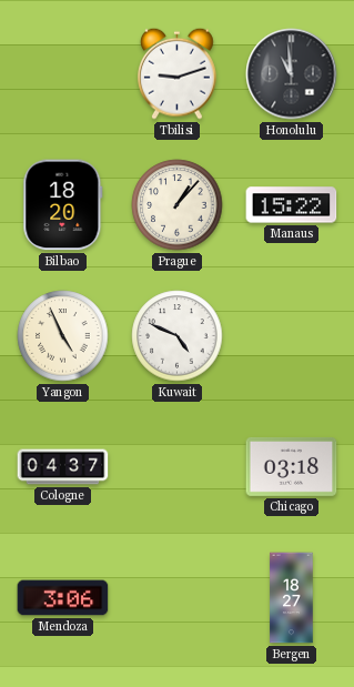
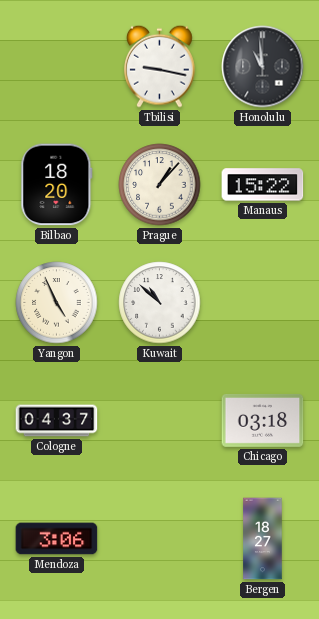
Tbilisi: 9:12 -> 9:17 (160, 66)
Kuwait: 4:49 -> 10:52 (160, 303)
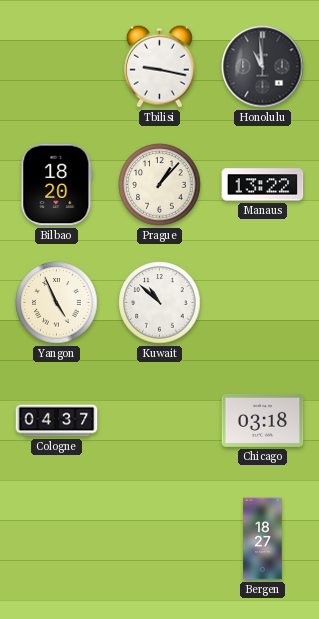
Manaus: 15:22 -> 13:22 (263, 185)
Mendoza: 3:06 -> none (57, 539)
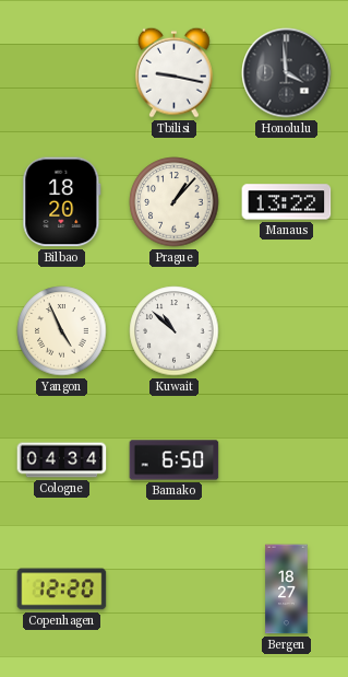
Honolulu: 10:59 -> 3:59 (287, 73)
Cologne: 04:37 -> 04:34 (62, 460)
Bamako: none -> 6:50 (175, 460)
Chicago: 03:18 -> none (263, 420)
Copenhagen: none -> 12:20 (62, 590)
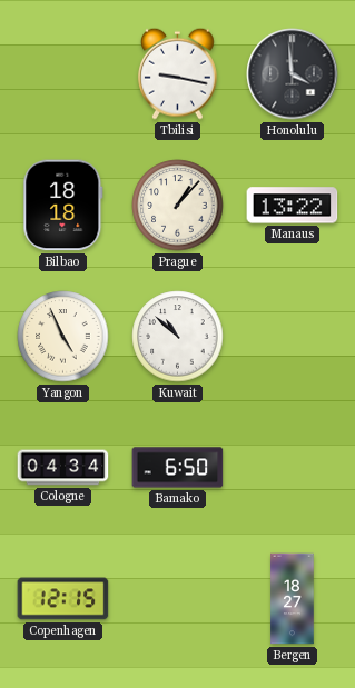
Bilbao: 18:20 -> 18:18 (63, 206)
Copenhagen: 12:20 -> 12:15 (63, 599)
